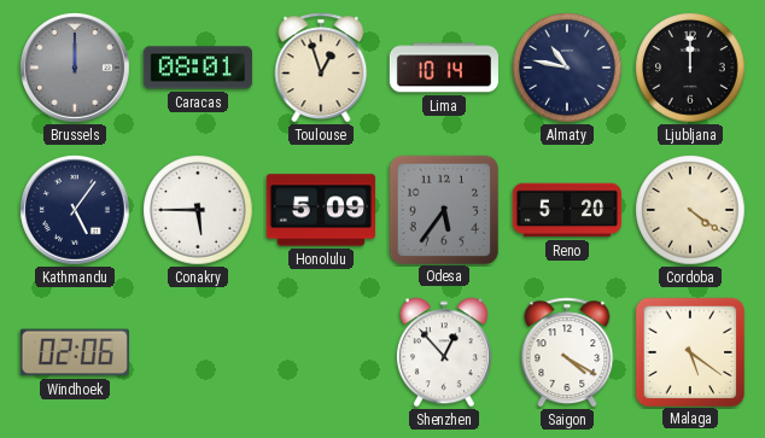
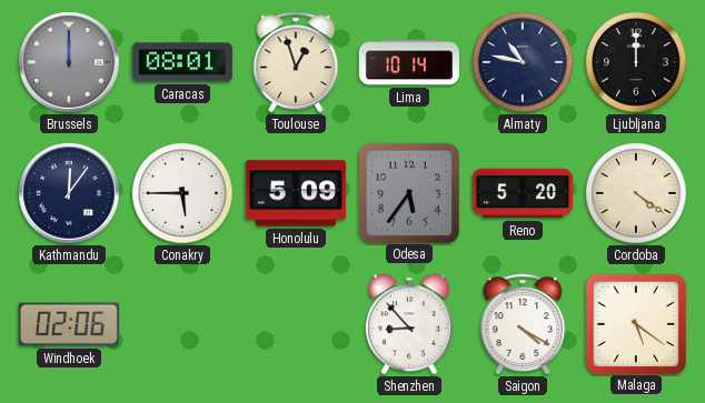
Kathmandu: 5:06 -> 12:06 (70, 194)
Shenzhen: 12:53 -> 8:53 (409, 324)
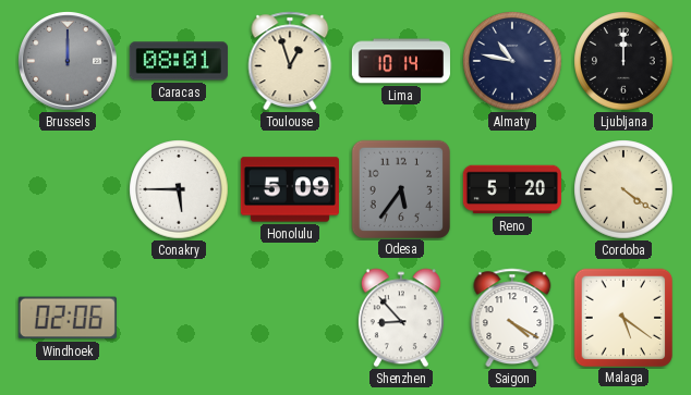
Kathmandu: 12:06 -> none (70, 194)
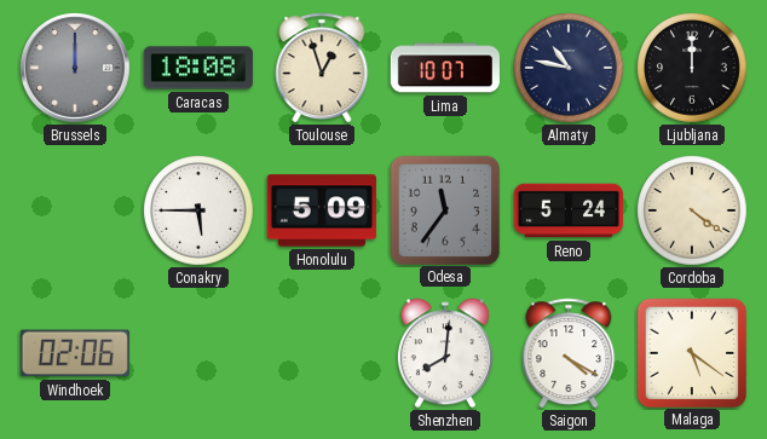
Caracas: 08:01 -> 18:08 (198, 68)
Lima: 10:14 -> 10:07 (444, 68)
Odesa: 5:36 -> 11:36 (444, 209)
Reno: 5:20 -> 5:24 (569, 210)
Shenzhen: 8:53 -> 8:01 (445, 353)
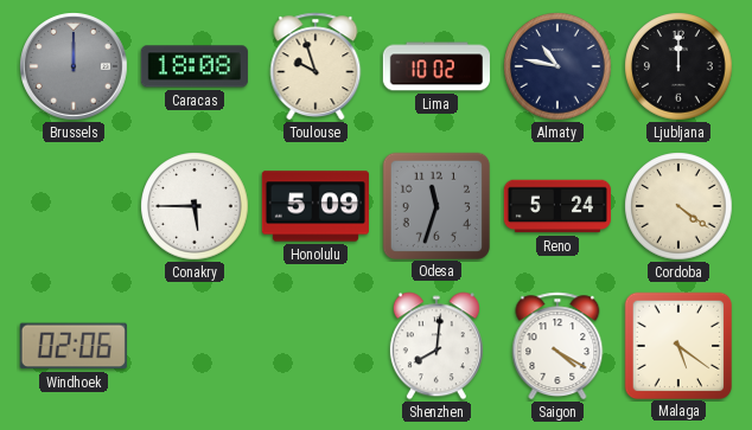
Toulouse: 12:57 -> 9:57 (316, 66)
Lima: 10:07 -> 10:02 (435, 66)
Odesa: 11:36 -> 11:33 (435, 205)
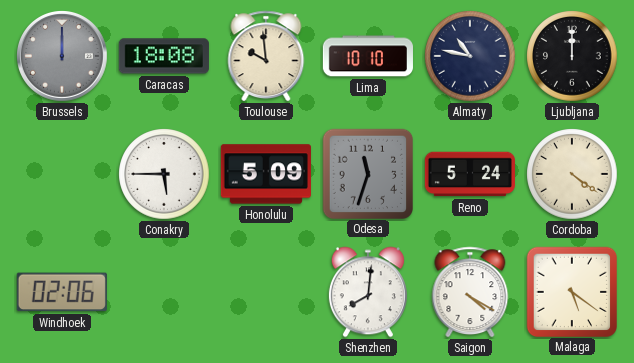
Toulouse: 9:57 -> 9:59 (266, 56)
Lima: 10:02 -> 10:10 (367, 56)
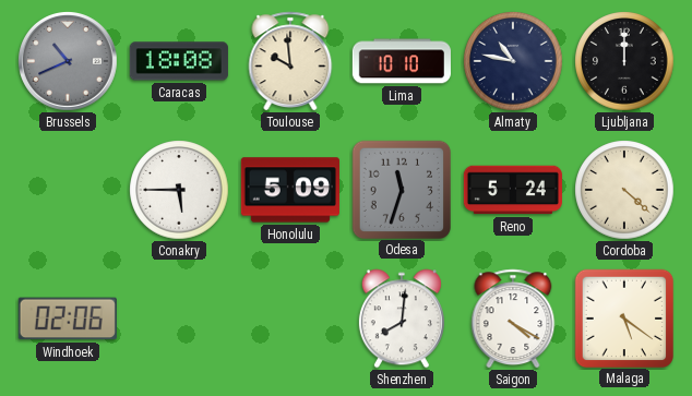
Brussels: 12:00 -> 10:41 (69, 62)
Cordoba: 4:21 -> 4:22 (624, 190)
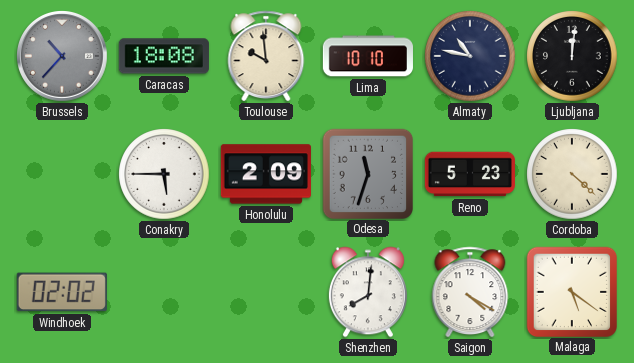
Brussels: 10:41 -> 10:37 (63, 57)
Ljubljana: 12:00 -> 12:01 (572, 56)
Honolulu: 5:09 -> 2:09 (266, 174)
Reno: 5:24 -> 5:23 (470, 174)
Windhoek: 02:06 -> 02:02 (62, 292)
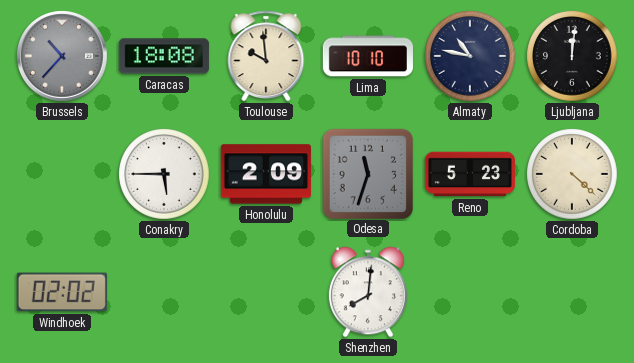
Saigon: 4:20 -> none (470, 292)
Malaga: 5:21 -> none (571, 291)
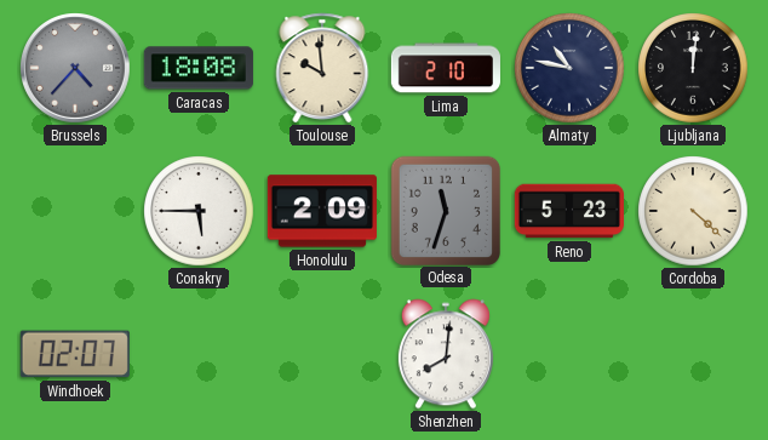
Brussels: 10:37 -> 4:37 (76, 69)
Lima: 10:10 -> 2:10 (445, 68)
Windhoek: 02:02 -> 02:07 (75, 354)
